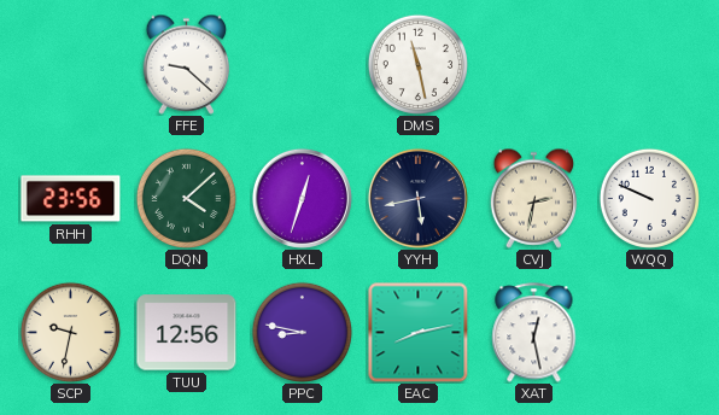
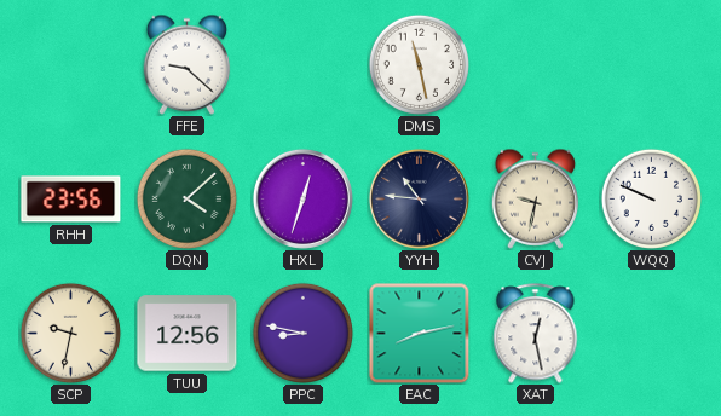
YYH: 5:43 -> 10:46 (419, 198)
CVJ: 2:32 -> 9:32 (536, 198)
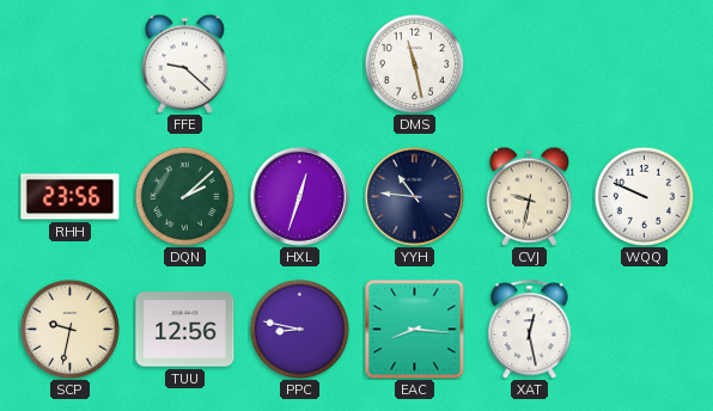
DQN: 4:08 -> 2:08 (184, 196)
EAC: 8:13 -> 8:16 (414, 329)
